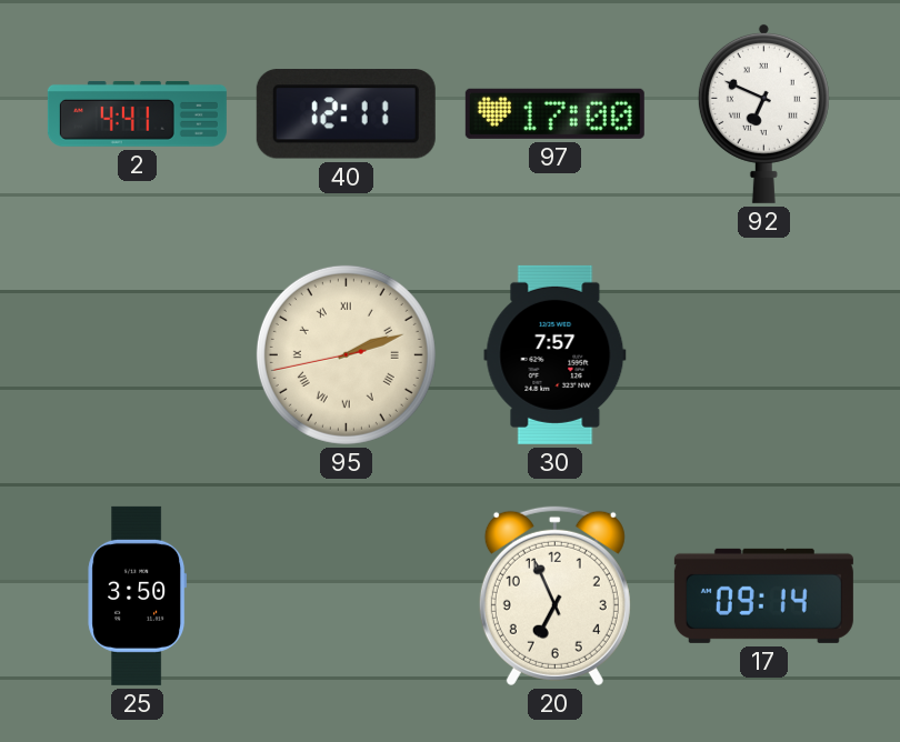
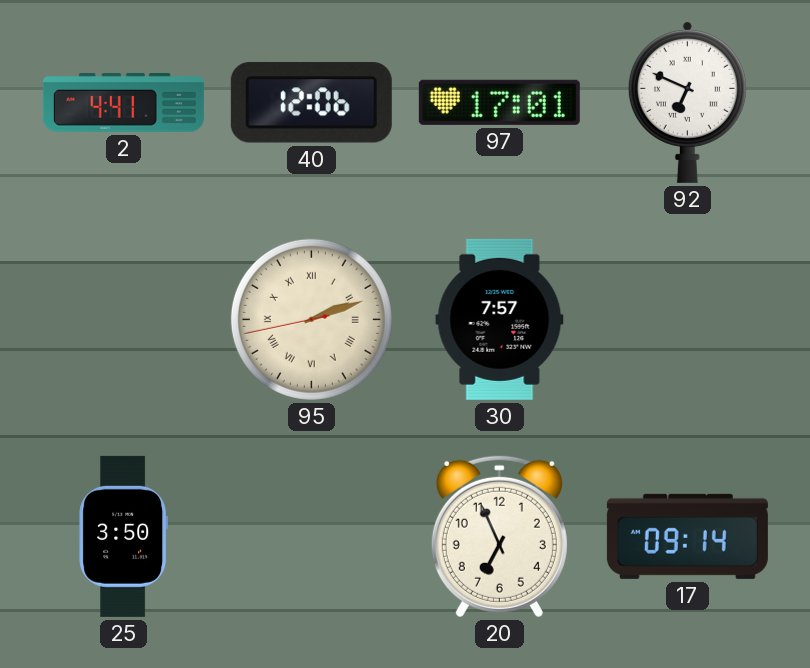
40: 12:11 -> 12:06 (311, 103)
97: 17:00 -> 17:01 (499, 102)
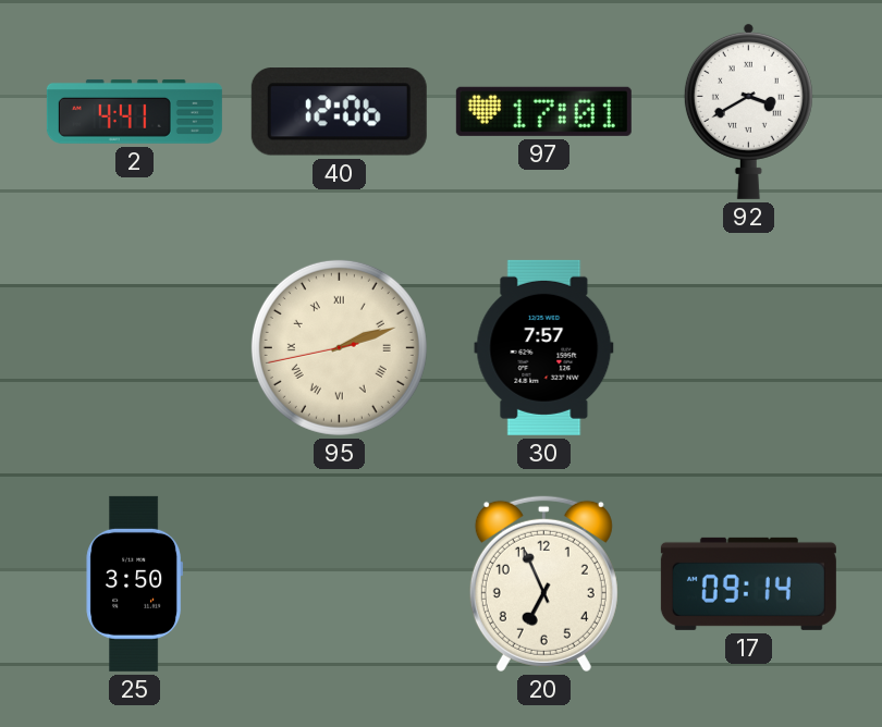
92: 6:49 -> 3:40 (748, 111)
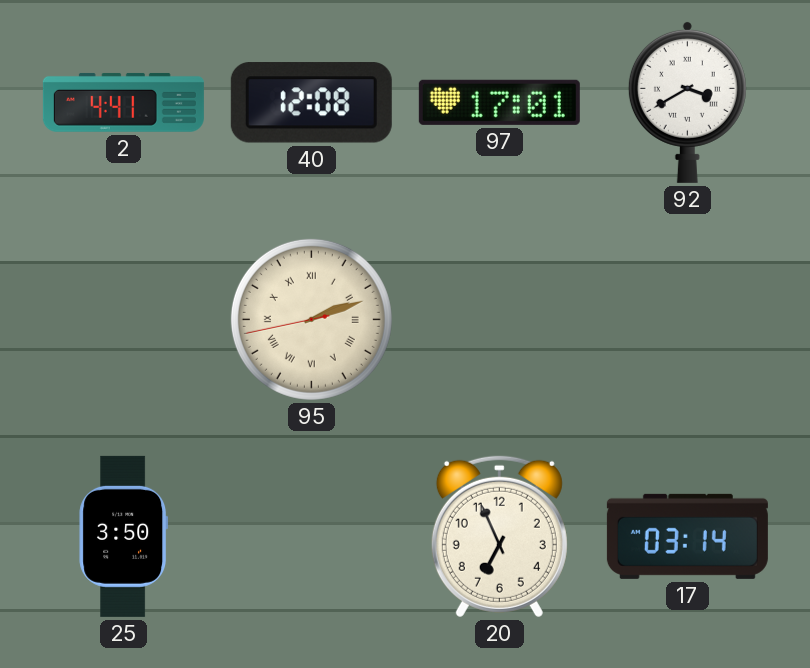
40: 12:06 -> 12:08 (311, 103)
30: 7:57 -> none (544, 347)
17: 09:14 -> 03:14 (687, 536)
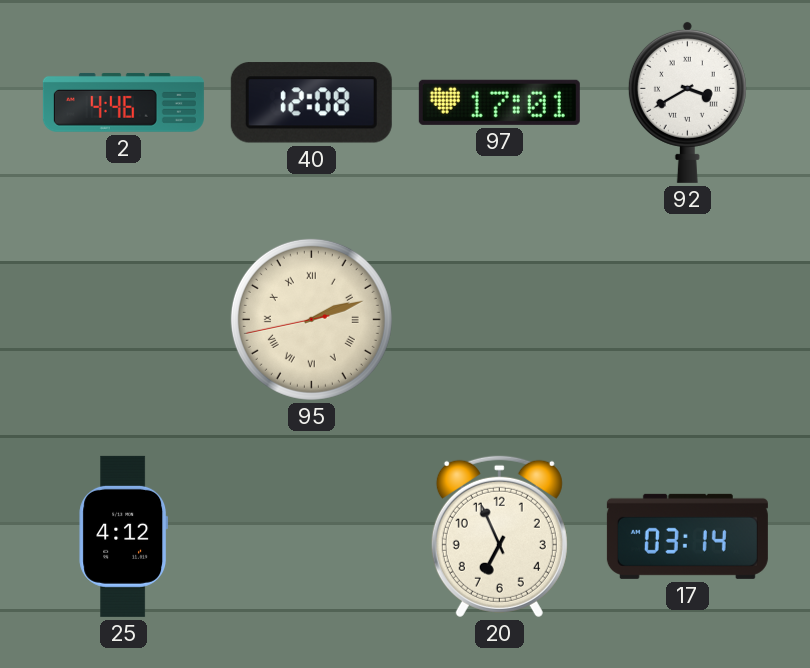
2: 4:41 -> 4:46 (123, 102)
25: 3:50 -> 4:12 (124, 536)
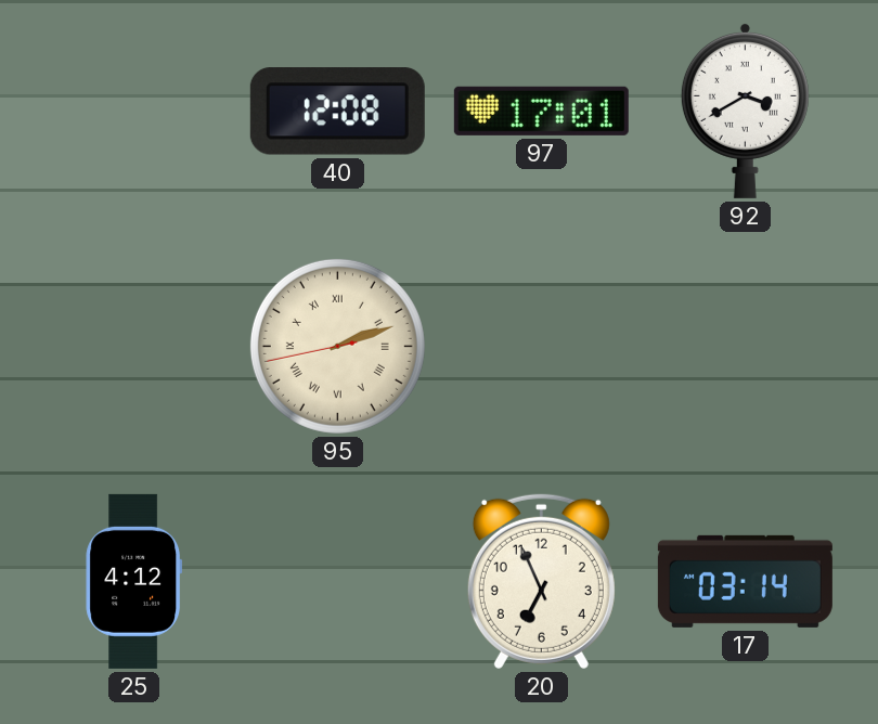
2: 4:46 -> none (123, 102)
